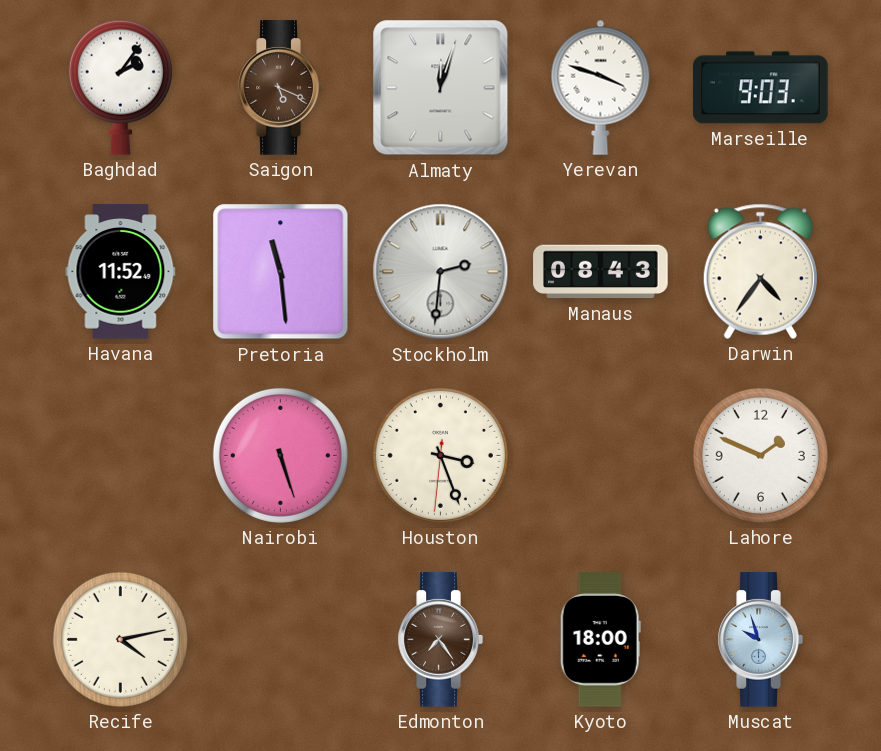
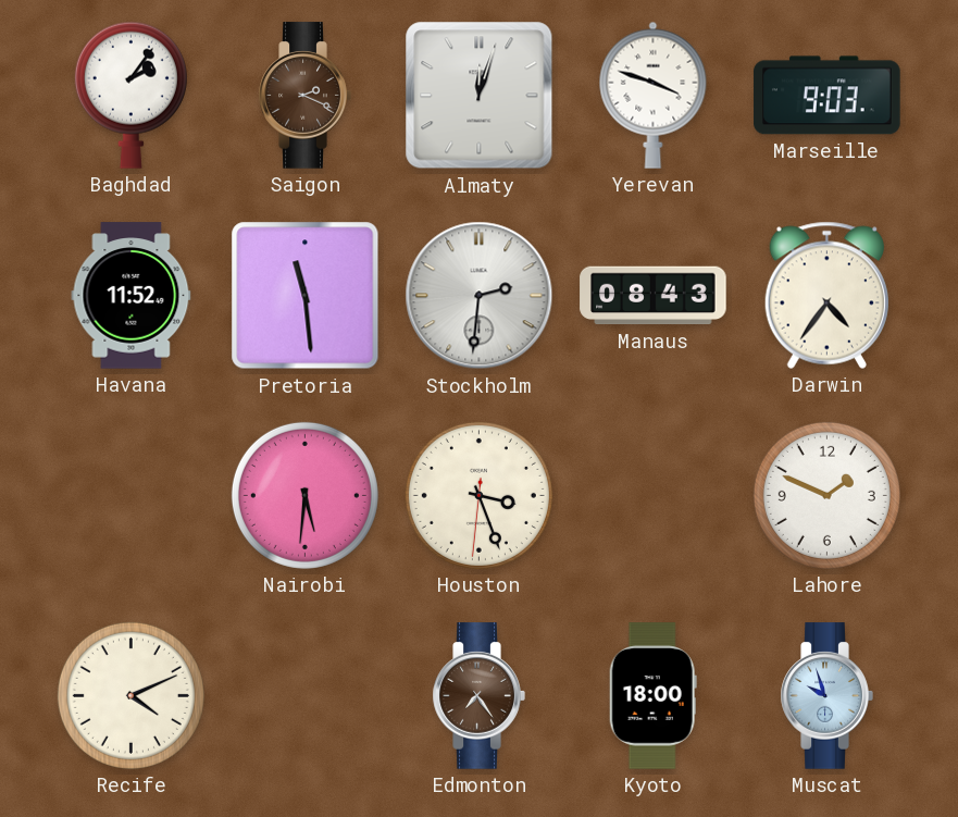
Saigon: 5:19 -> 2:19 (304, 96)
Nairobi: 5:27 -> 5:31 (304, 495)
Recife: 4:13 -> 4:11 (130, 695)
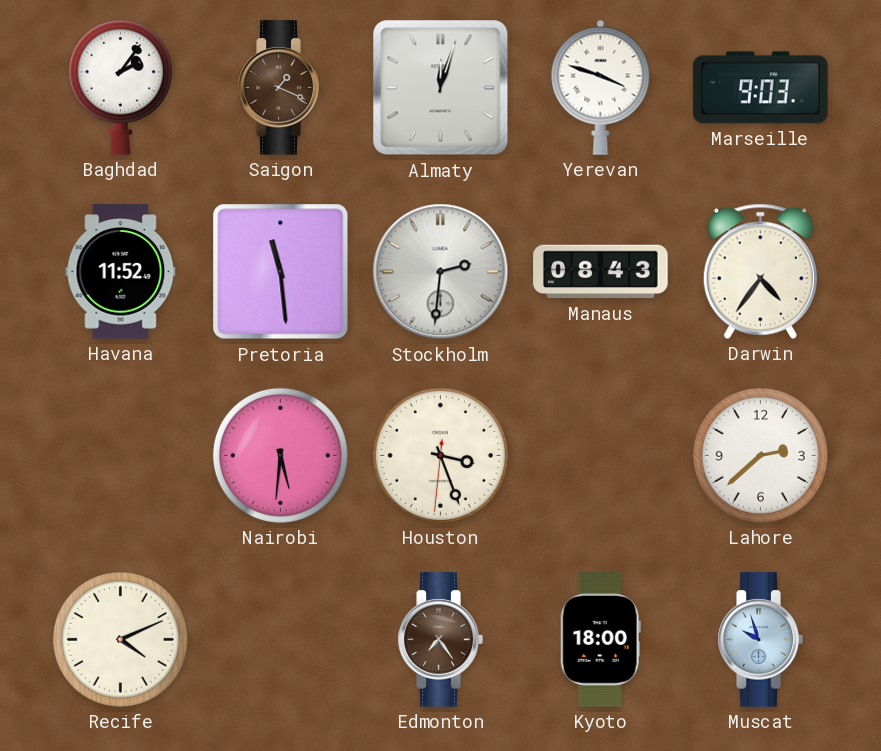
Saigon: 2:19 -> 1:19 (280, 88)
Lahore: 1:49 -> 2:38 (760, 455)
